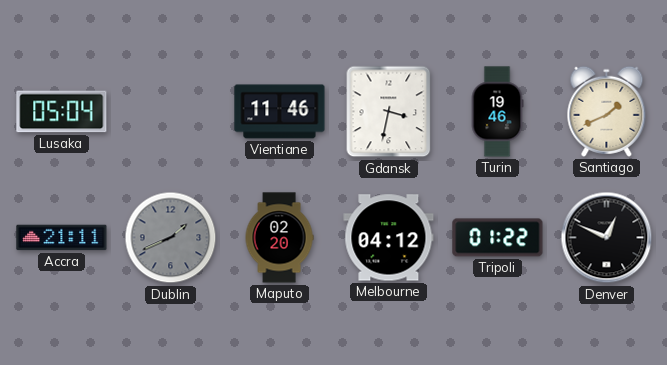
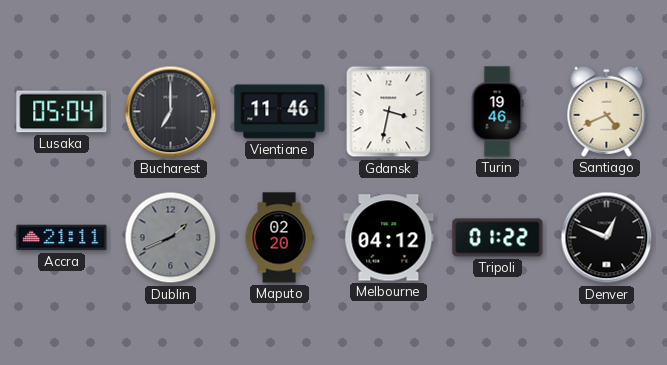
Bucharest: none -> 7:00 (171, 112)
Santiago: 1:41 -> 4:41 (607, 111)
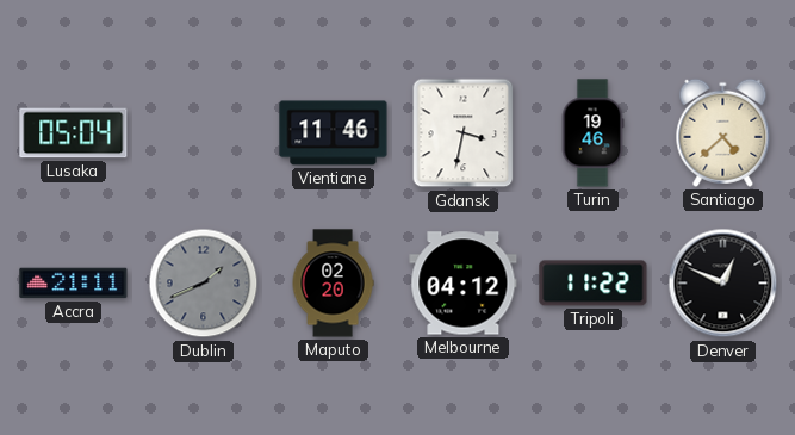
Bucharest: 7:00 -> none (171, 112)
Santiago: 4:41 -> 4:38 (723, 132)
Tripoli: 01:22 -> 11:22 (594, 284)
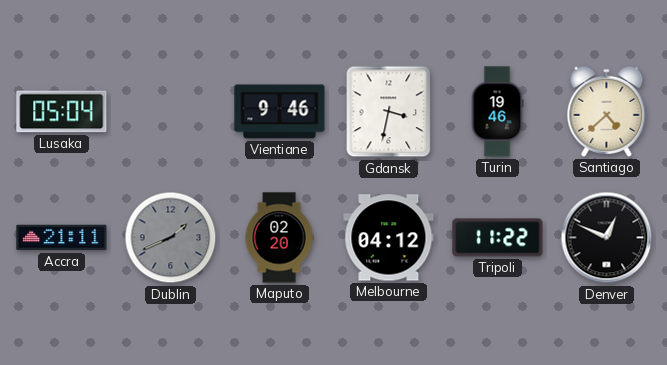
Vientiane: 11:46 -> 9:46 (280, 112)
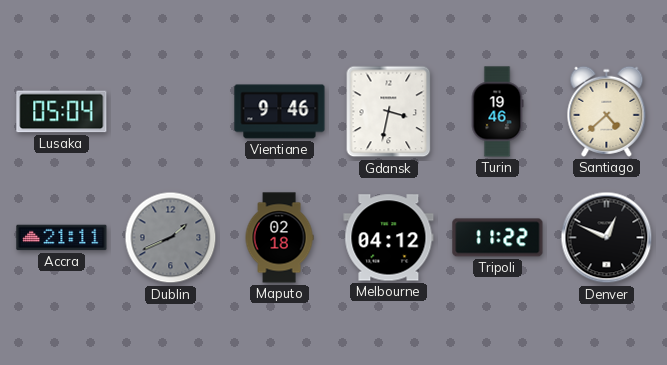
Maputo: 02:20 -> 02:18 (279, 238)
